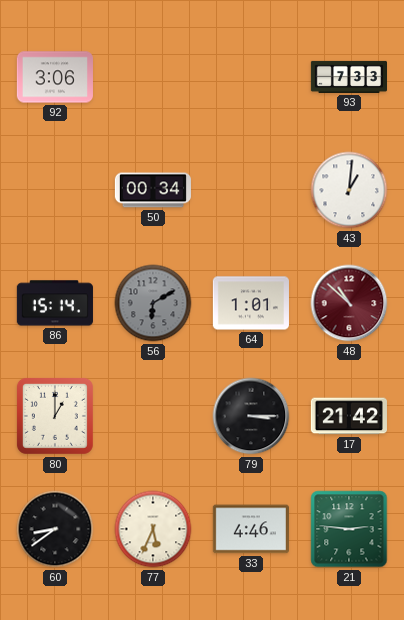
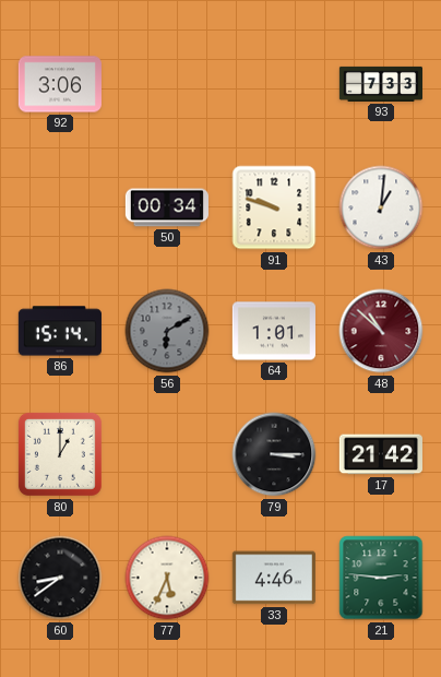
91: none -> 9:48 (274, 207)
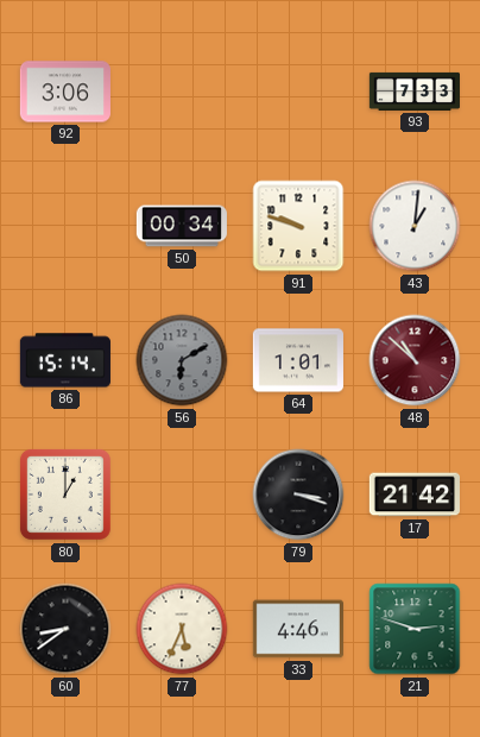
79: 3:15 -> 3:18 (298, 495)
21: 2:46 -> 2:48 (415, 629)
